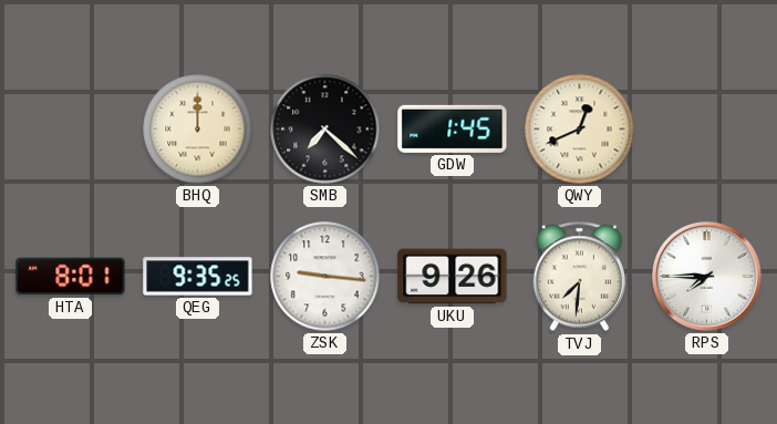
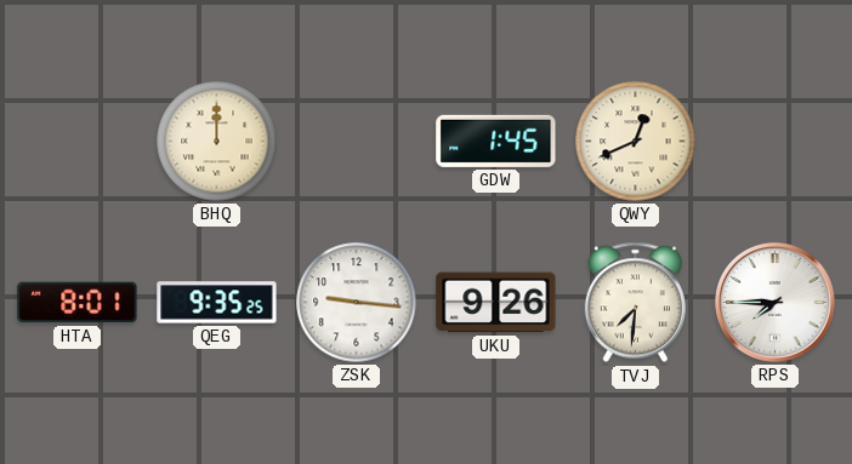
SMB: 7:22 -> none (325, 130)
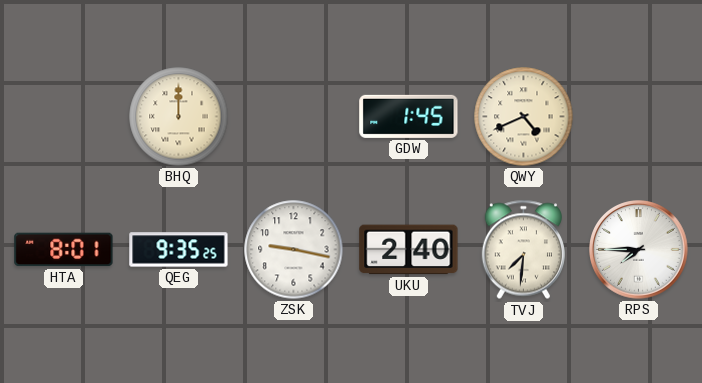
QWY: 12:41 -> 4:41 (524, 117)
ZSK: 9:16 -> 9:17 (294, 250)
UKU: 9:26 -> 2:40 (409, 250)
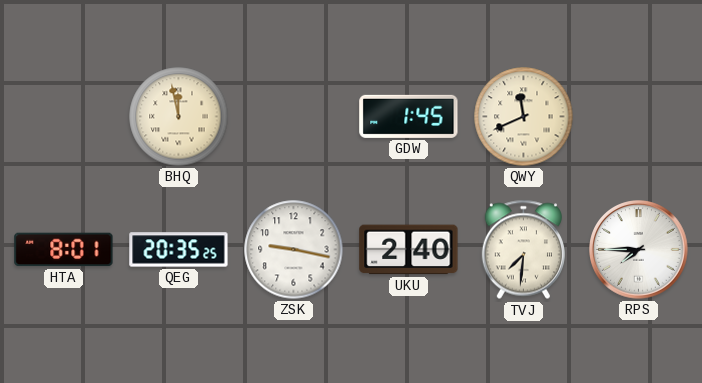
BHQ: 12:00 -> 11:58 (179, 117)
QWY: 4:41 -> 11:41 (524, 117)
QEG: 9:35 -> 20:35 (179, 250)
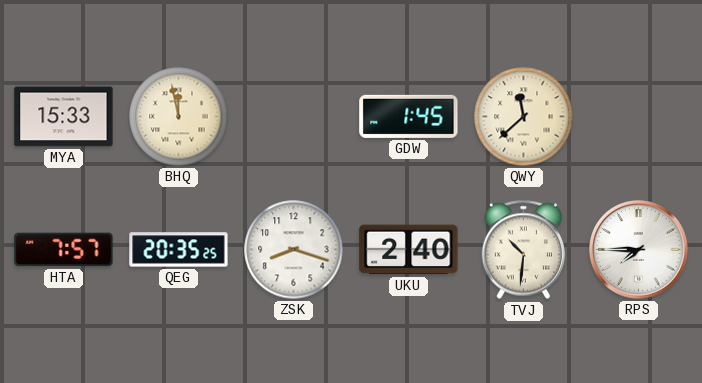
MYA: none -> 15:33 (64, 117)
QWY: 11:41 -> 11:38 (524, 117)
HTA: 8:01 -> 7:57 (64, 250)
ZSK: 9:17 -> 8:18 (294, 250)
TVJ: 7:31 -> 10:31 (523, 250)
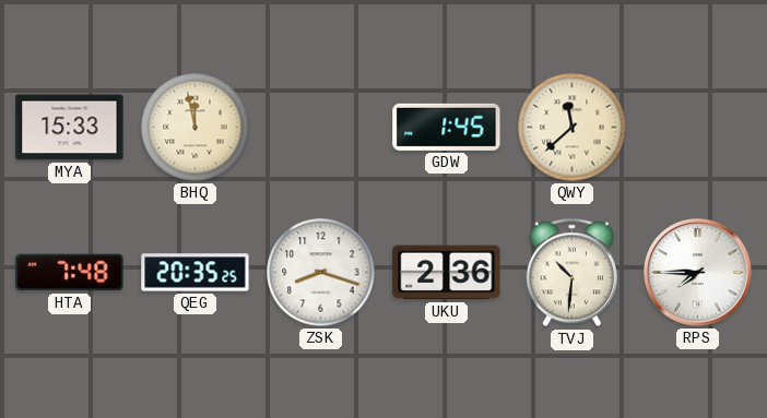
HTA: 7:57 -> 7:48 (70, 273)
UKU: 2:40 -> 2:36 (447, 273)
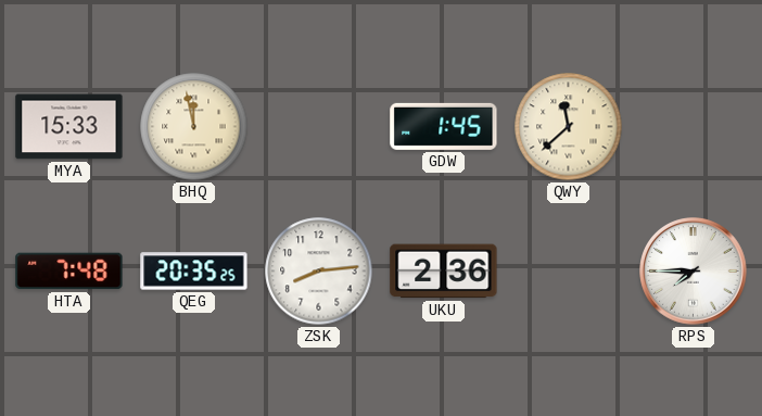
ZSK: 8:18 -> 8:14 (319, 272)
TVJ: 10:31 -> none (571, 273)
